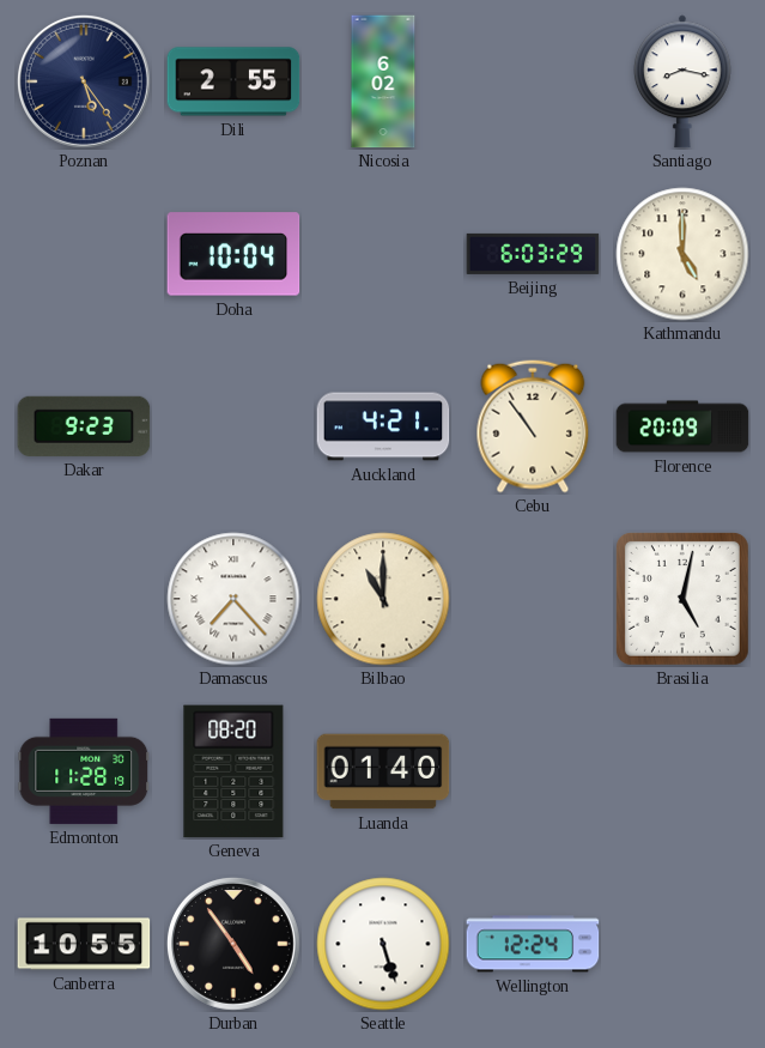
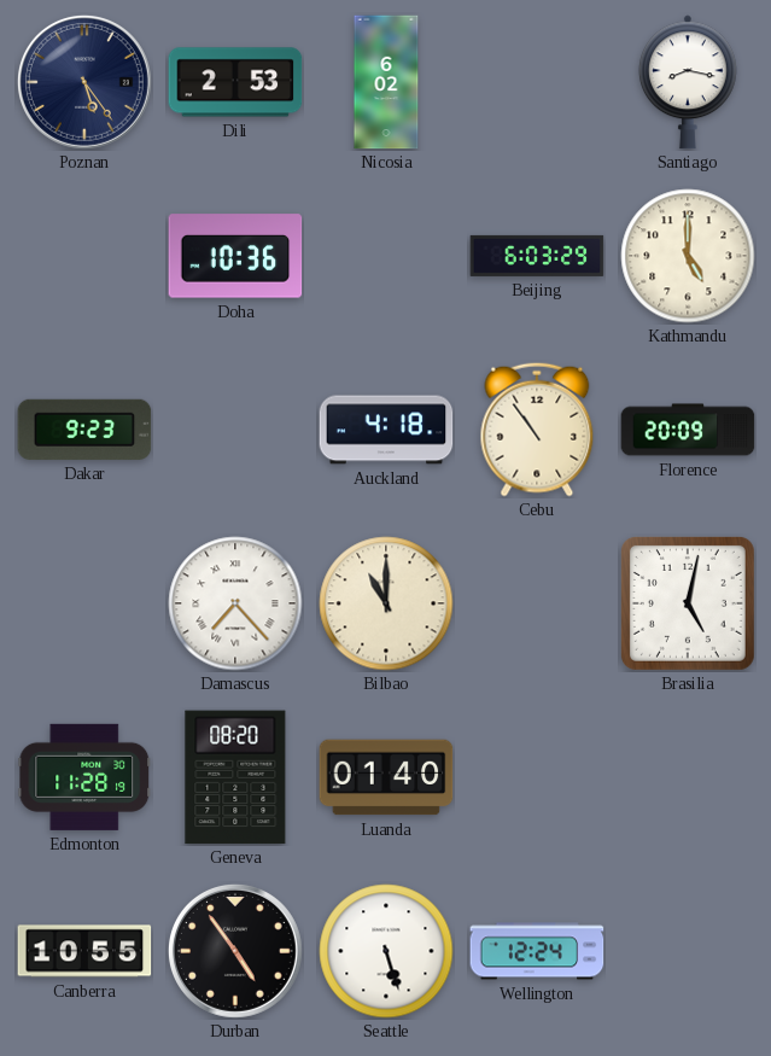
Dili: 2:55 -> 2:53 (235, 82)
Doha: 10:04 -> 10:36 (235, 256)
Auckland: 4:21 -> 4:18 (386, 430)
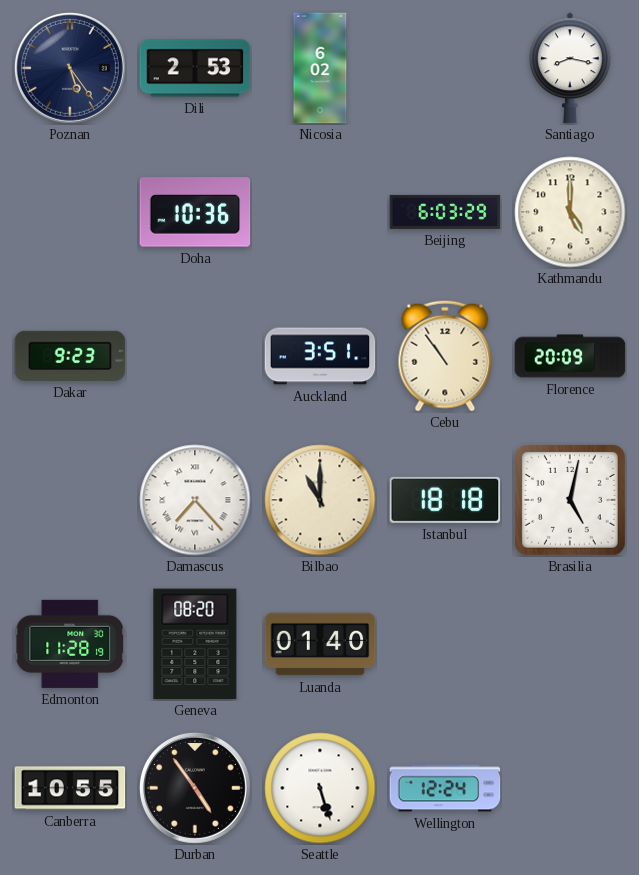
Auckland: 4:18 -> 3:51 (320, 356)
Istanbul: none -> 18:18 (445, 500)
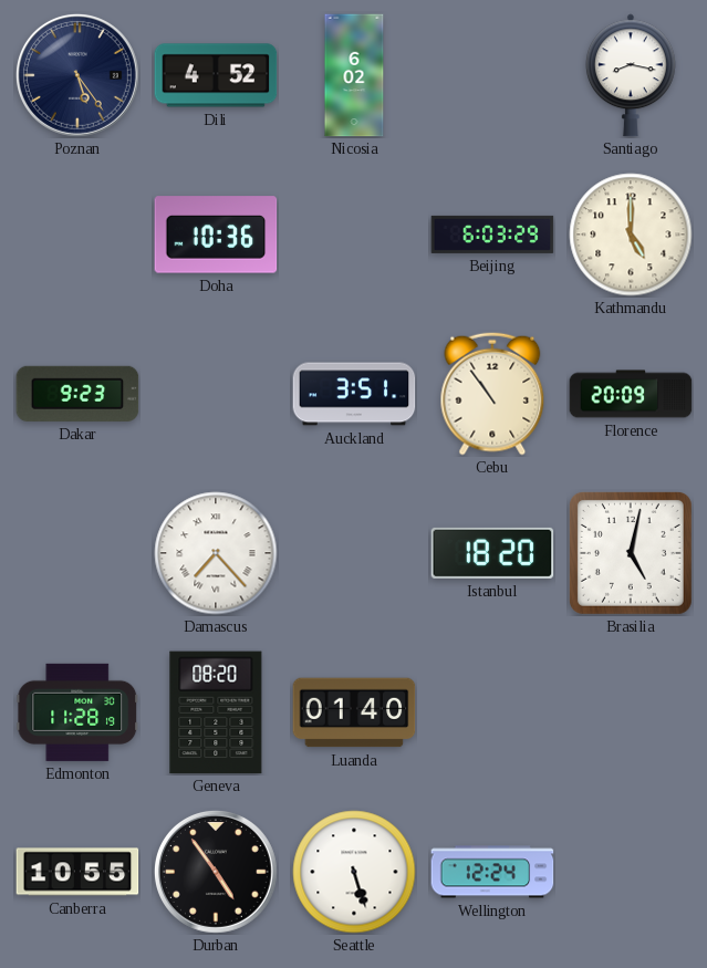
Dili: 2:53 -> 4:52 (216, 75)
Bilbao: 11:00 -> none (320, 500)
Istanbul: 18:18 -> 18:20 (492, 553)
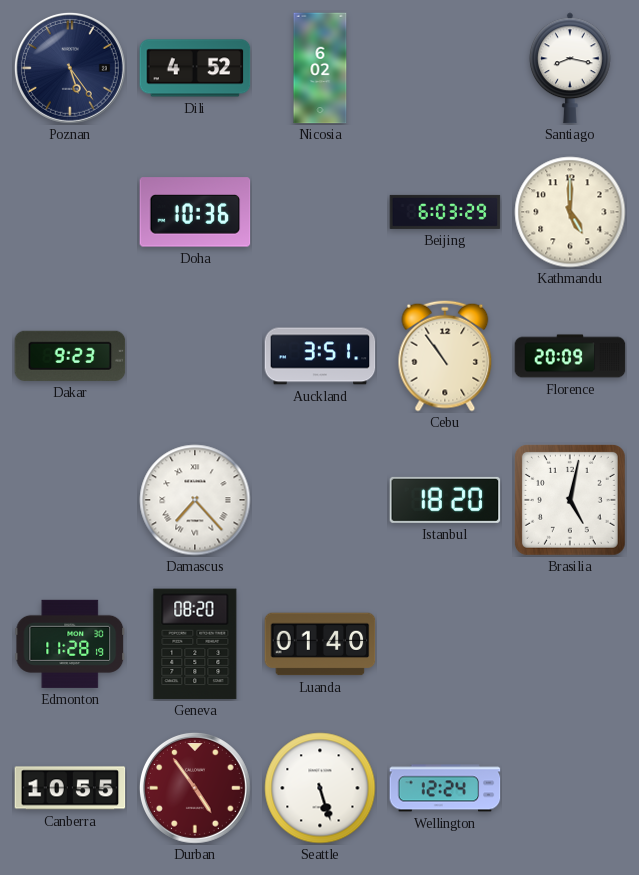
Durban dial: black -> burgundy (195, 788)
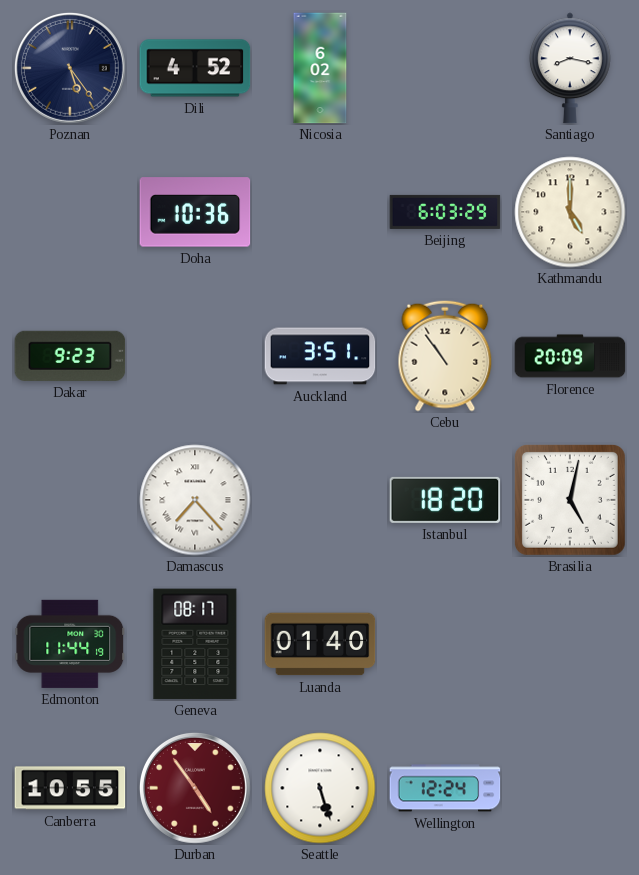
Edmonton: 11:28 -> 11:44 (70, 644)
Geneva: 08:20 -> 08:17 (195, 644)
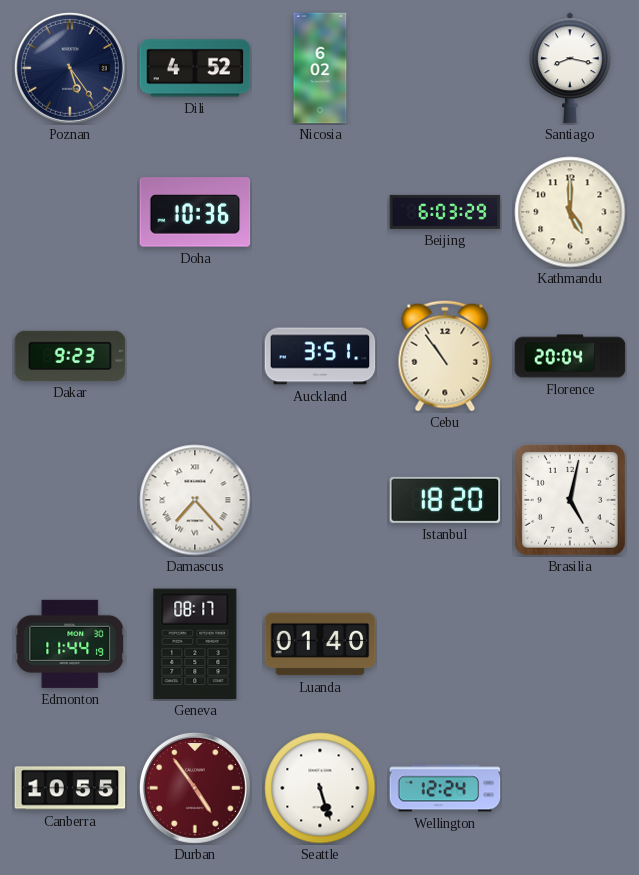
Florence: 20:09 -> 20:04 (570, 356)
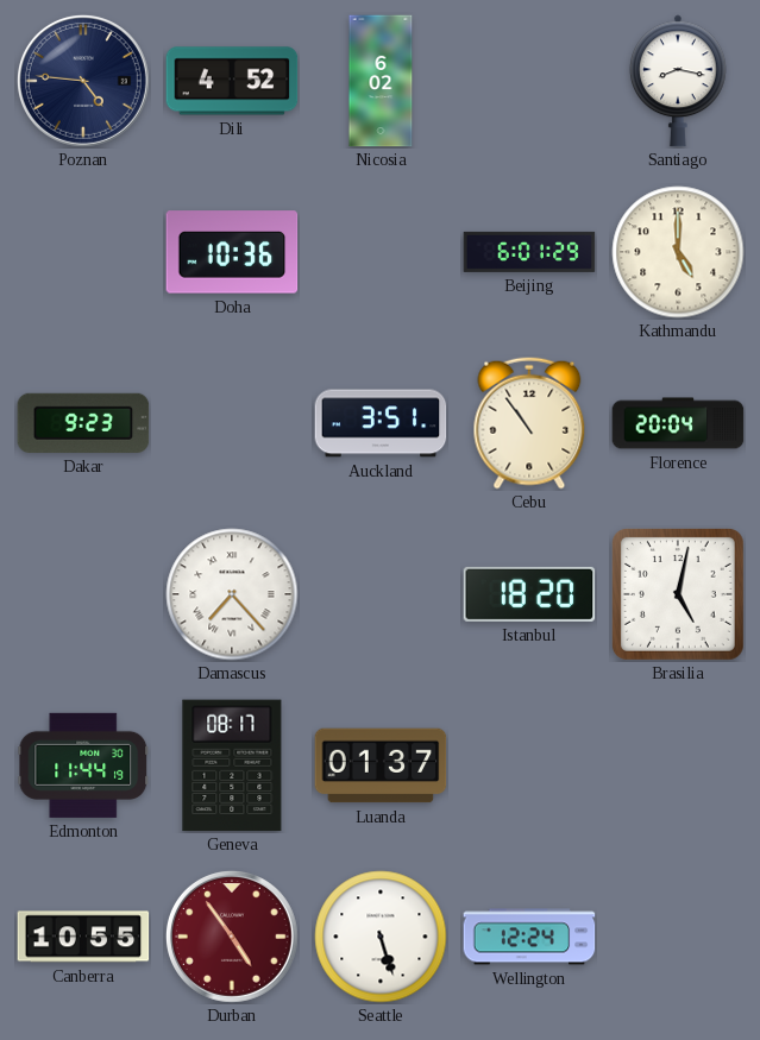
Poznan: 5:24 -> 4:46 (83, 81)
Beijing: 6:03 -> 6:01 (529, 252)
Luanda: 01:40 -> 01:37 (381, 765)
